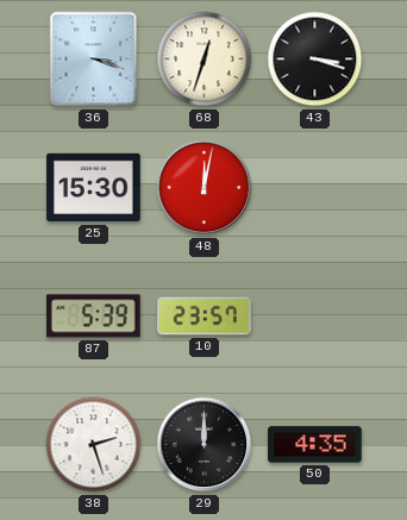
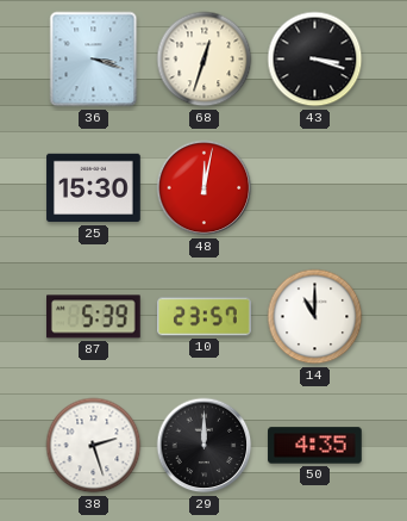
14: none -> 11:00 (315, 317)
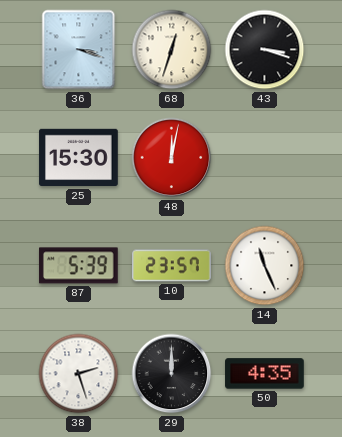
14: 11:00 -> 11:26 (265, 266)
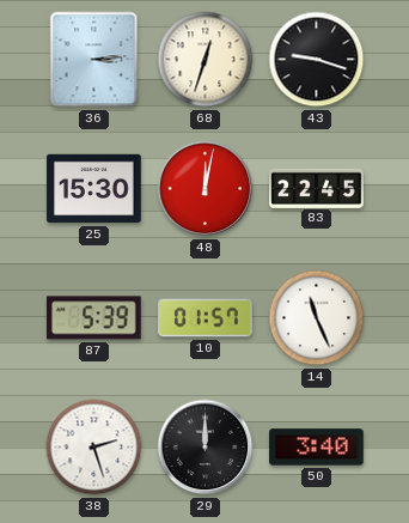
36: 3:18 -> 3:14 (94, 60)
43: 3:18 -> 9:18 (317, 60)
83: none -> 22:45 (317, 188)
10: 23:57 -> 01:57 (206, 318)
50: 4:35 -> 3:40 (317, 448)
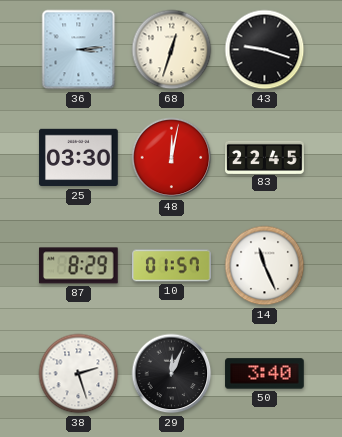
25: 15:30 -> 03:30 (79, 158)
87: 5:39 -> 8:29 (79, 266)
29: 12:00 -> 12:04 (172, 374)
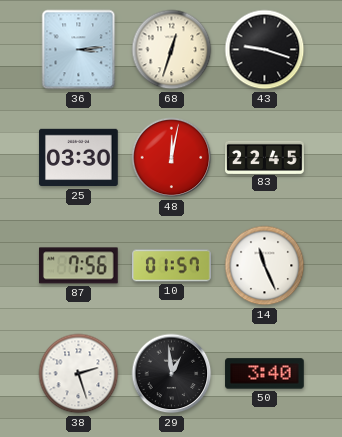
87: 8:29 -> 7:56 (79, 266)
29: 12:04 -> 12:59 (172, 374)
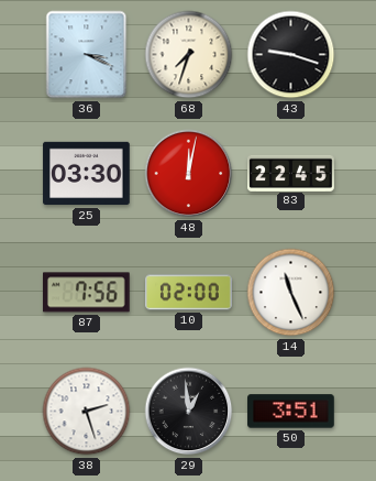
36: 3:14 -> 3:19 (87, 55)
68: 12:33 -> 7:33 (189, 55)
10: 01:57 -> 02:00 (189, 293)
50: 3:40 -> 3:51 (291, 412)
